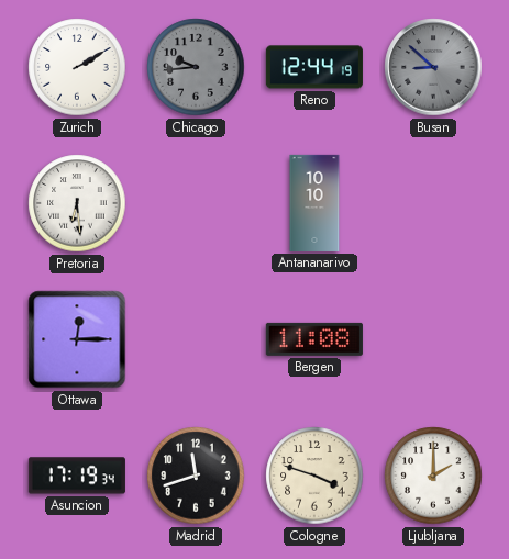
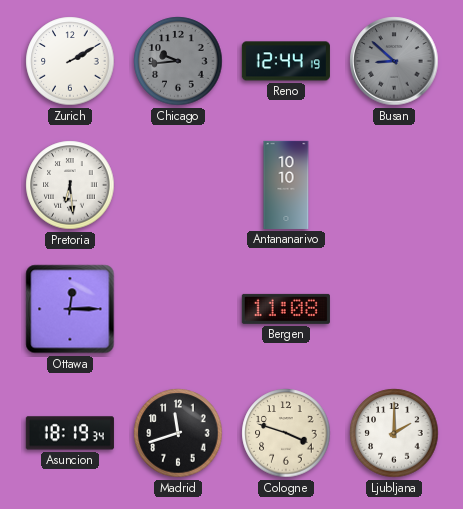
Asuncion: 17:19 -> 18:19 (70, 433)
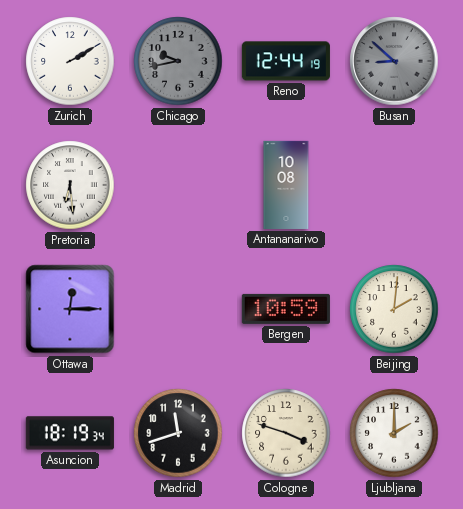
Chicago: 9:44 -> 9:43 (178, 61)
Antananarivo: 10:10 -> 10:08 (286, 185)
Bergen: 11:08 -> 10:59 (286, 309)
Beijing: none -> 2:01 (394, 309)
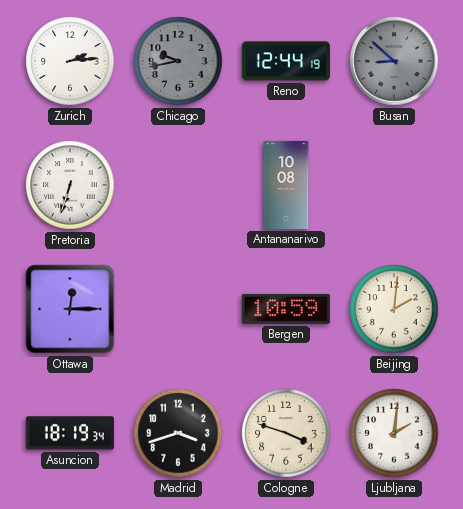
Zurich: 2:10 -> 2:14 (70, 61)
Pretoria: 6:29 -> 6:33 (70, 185)
Madrid: 11:42 -> 3:42 (178, 433)
Ljubljana: 2:00 -> 2:01 (394, 433)
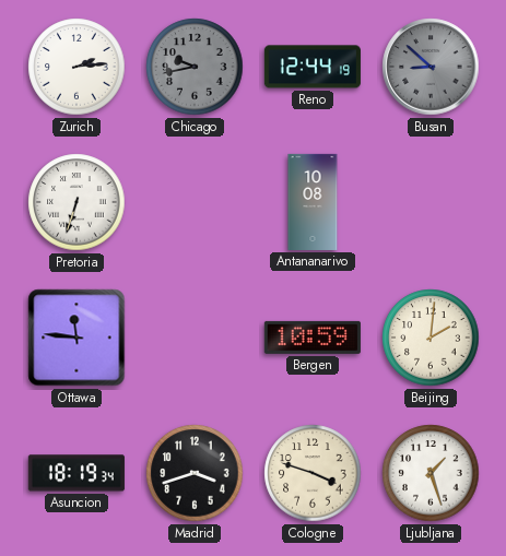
Ottawa: 12:15 -> 11:46 (77, 338)
Ljubljana: 2:01 -> 1:27 (431, 473)
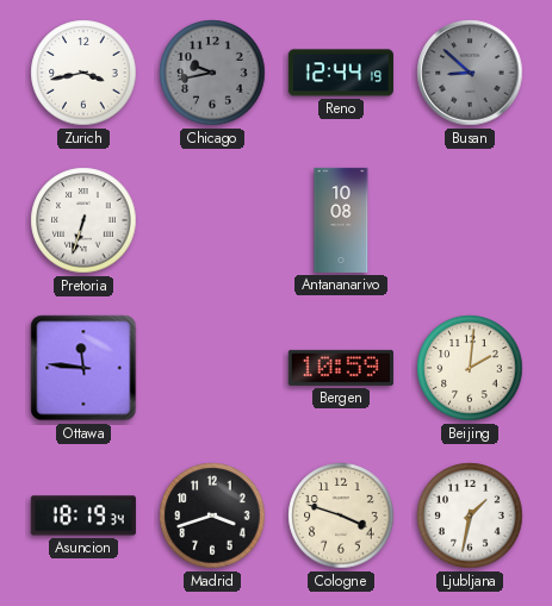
Zurich: 2:14 -> 3:43 (83, 73)
Ljubljana: 1:27 -> 1:32 (470, 516)
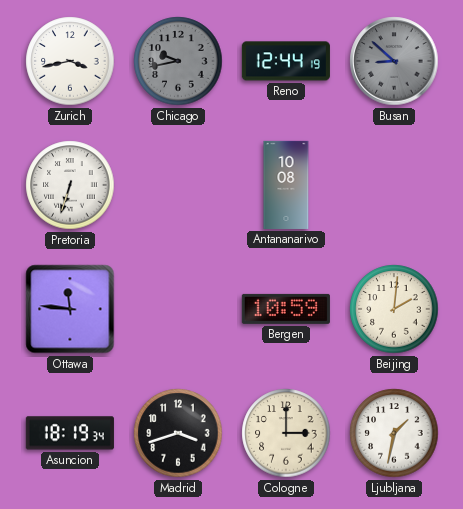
Cologne: 3:48 -> 3:00 (286, 433)
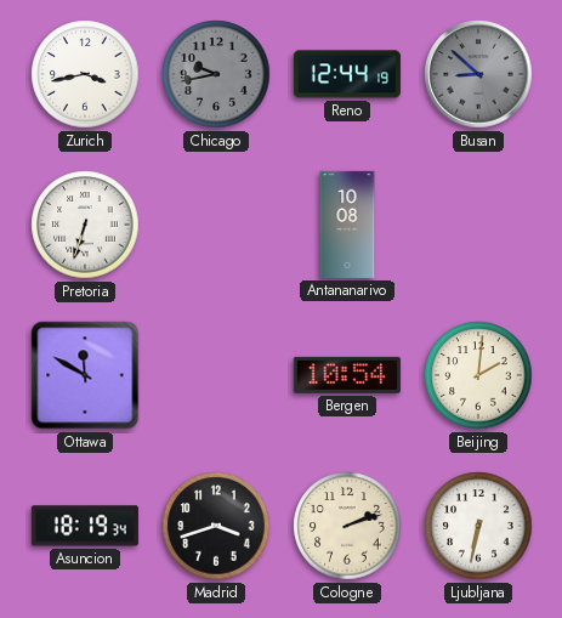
Ottawa: 11:46 -> 11:50 (85, 375)
Bergen: 10:59 -> 10:54 (347, 375)
Cologne: 3:00 -> 2:12 (347, 526)
Ljubljana: 1:32 -> 6:32 (478, 526)
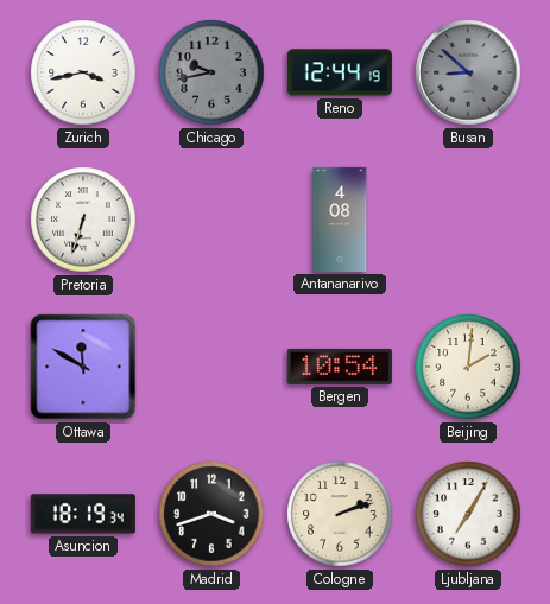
Antananarivo: 10:08 -> 4:08 (340, 220)
Ljubljana: 6:32 -> 7:05 (468, 514)
